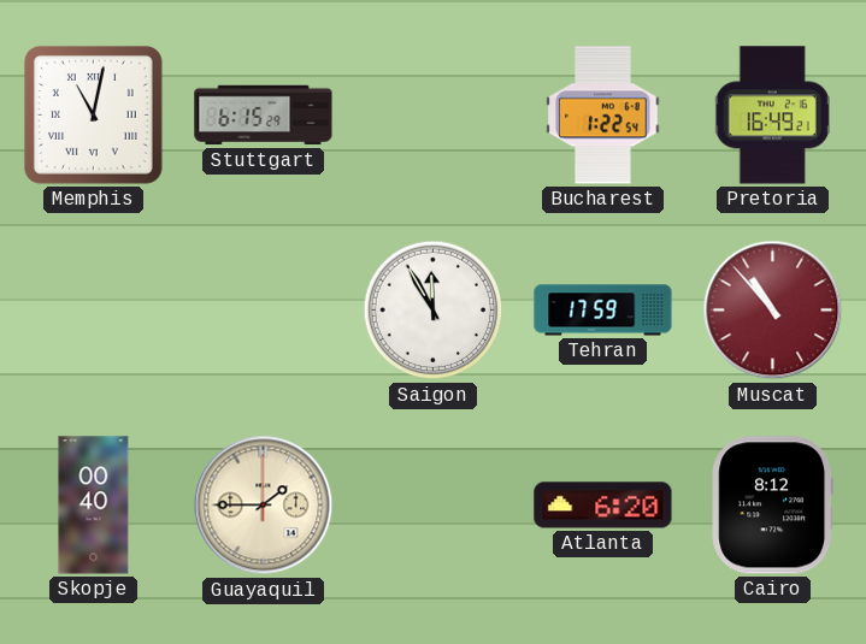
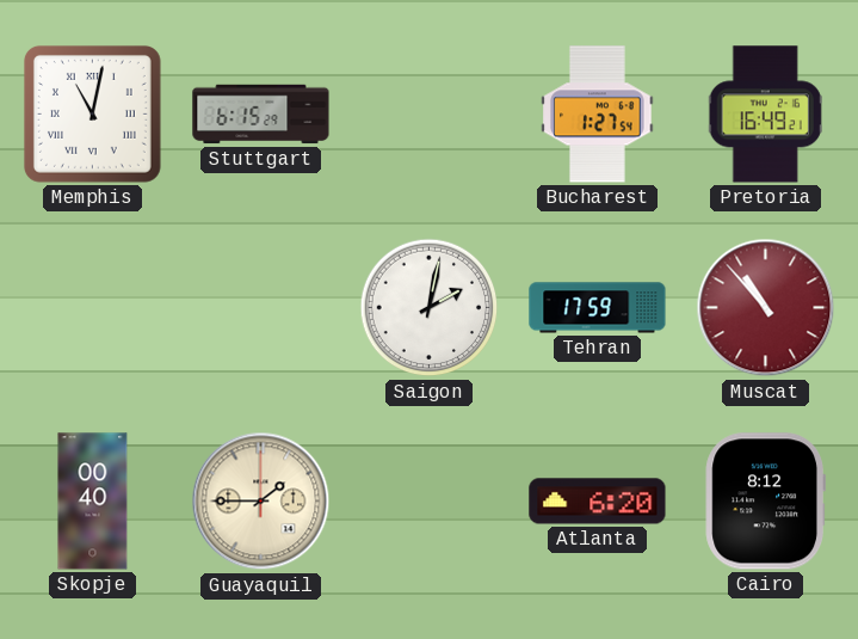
Bucharest: 1:22 -> 1:27 (598, 115)
Saigon: 11:55 -> 2:02 (430, 308)
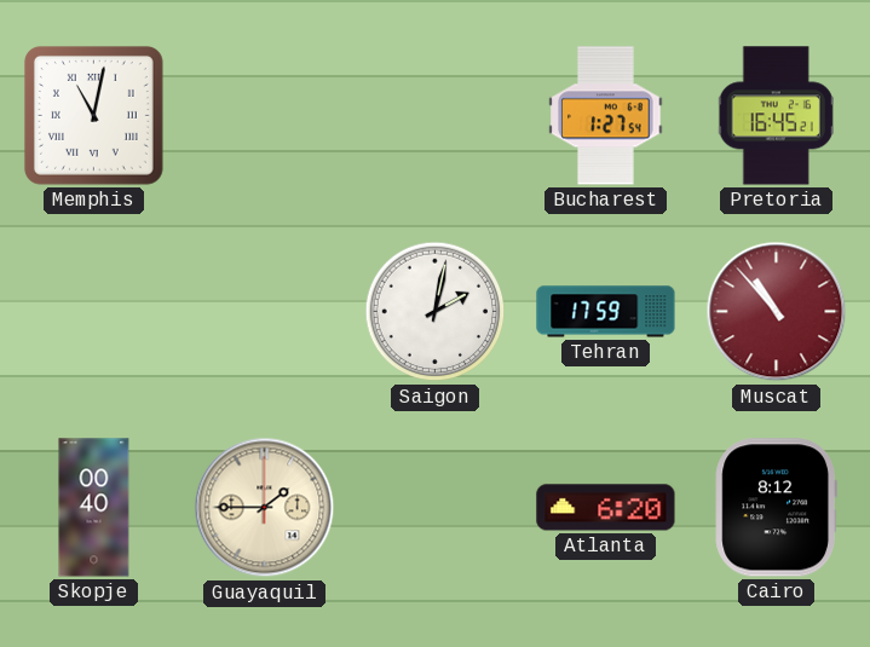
Stuttgart: 6:15 -> none (261, 115)
Pretoria: 16:49 -> 16:45 (776, 116)
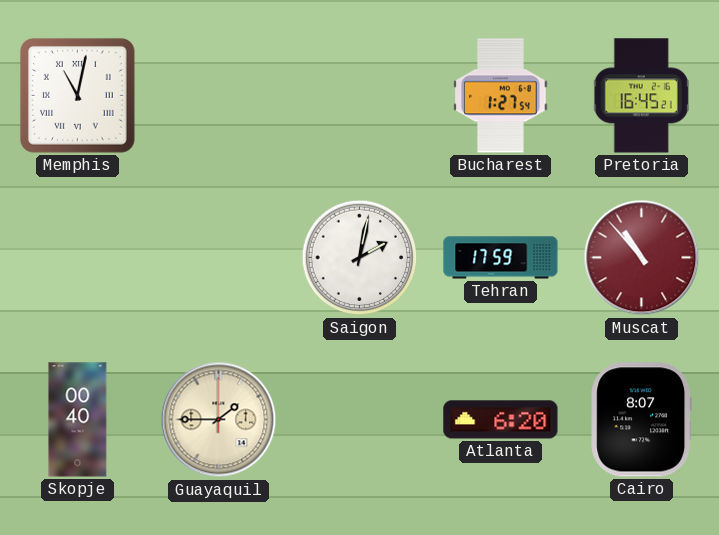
Cairo: 8:12 -> 8:07 (641, 420)
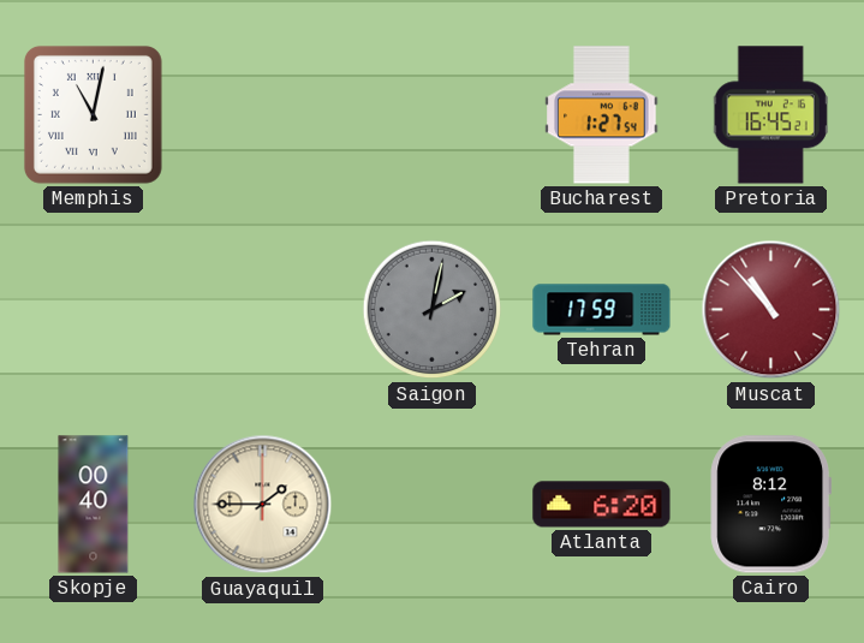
Saigon dial: white -> grey (433, 310)
Cairo: 8:07 -> 8:12 (770, 505)
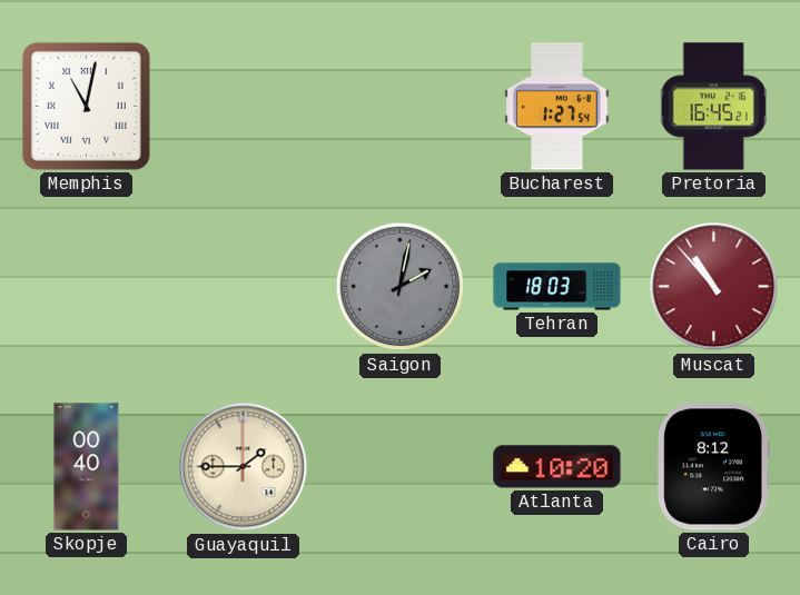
Tehran: 17:59 -> 18:03 (557, 287)
Atlanta: 6:20 -> 10:20 (557, 467)
